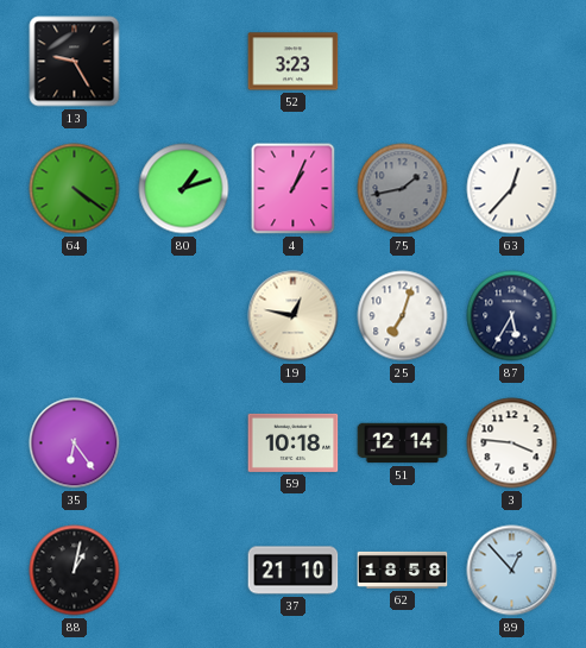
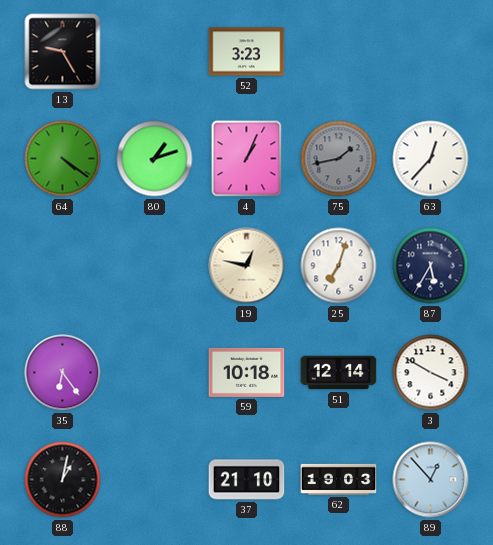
3: 3:46 -> 3:50 (431, 373)
62: 18:58 -> 19:03 (339, 479)
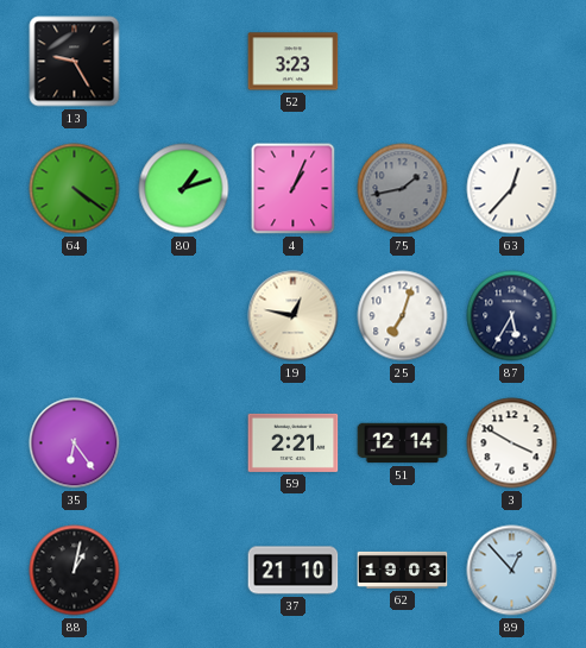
59: 10:18 -> 2:21 (294, 442)
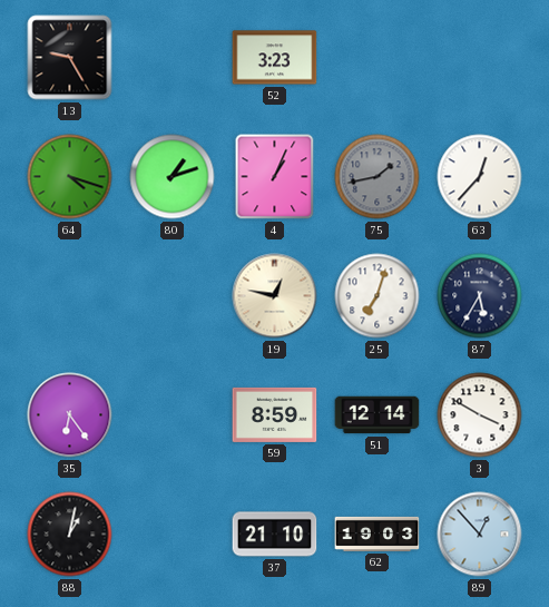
64: 4:21 -> 4:18 (70, 177)
59: 2:21 -> 8:59 (275, 414)
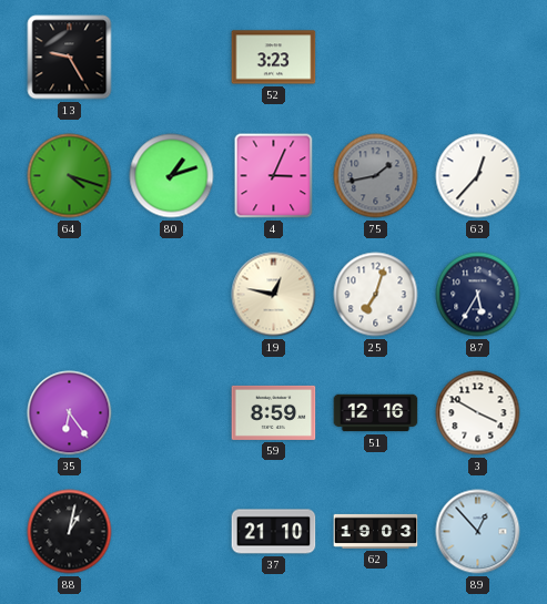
4: 1:04 -> 3:04 (274, 176)
51: 12:14 -> 12:16 (376, 413)
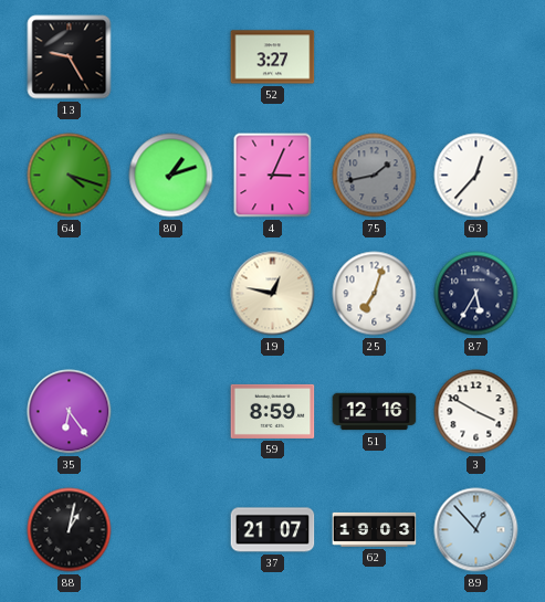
52: 3:23 -> 3:27 (273, 57)
37: 21:10 -> 21:07 (273, 530)
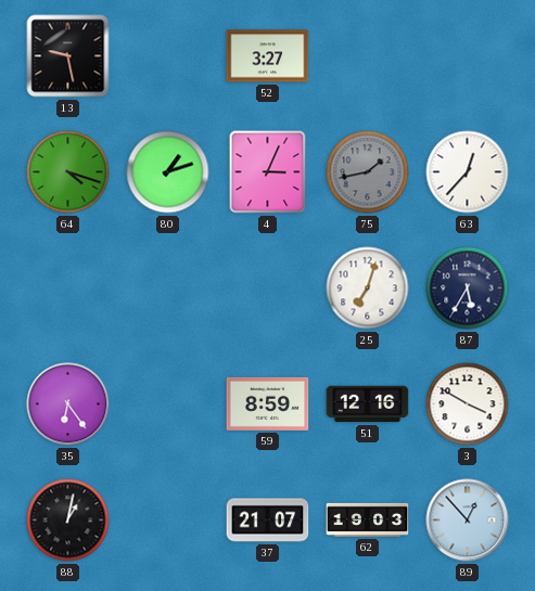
13: 9:25 -> 9:28 (68, 56)
19: 12:47 -> none (273, 294)
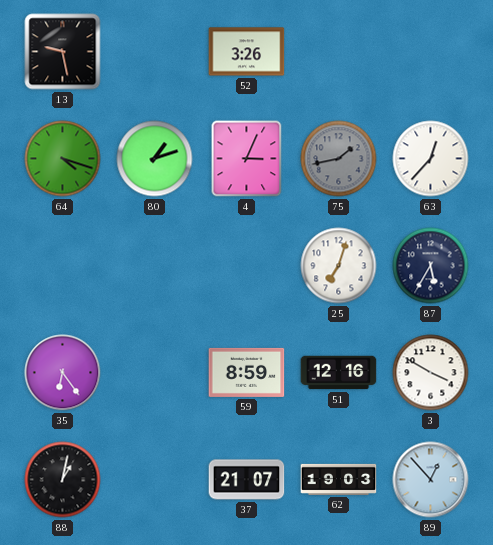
52: 3:27 -> 3:26 (247, 52)
